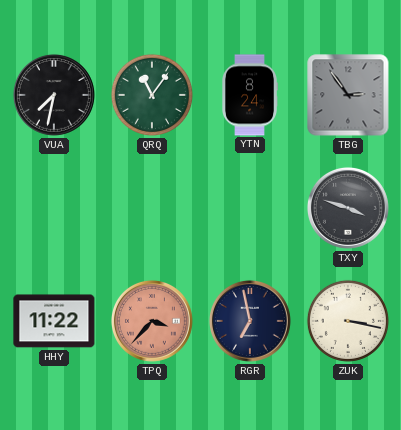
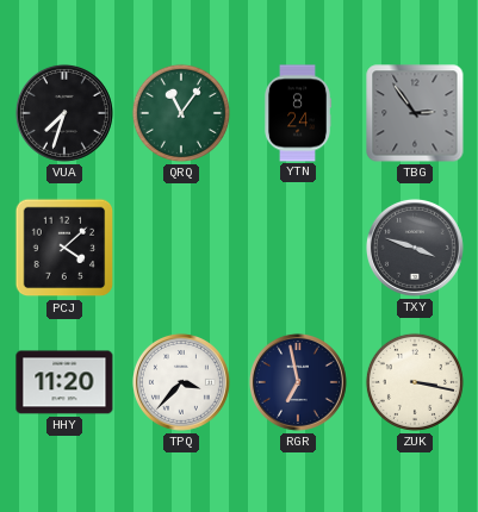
VUA: 7:32 -> 7:33 (64, 113)
PCJ: none -> 4:08 (64, 248)
HHY: 11:22 -> 11:20 (64, 382)
TPQ dial: salmon -> white (181, 382)
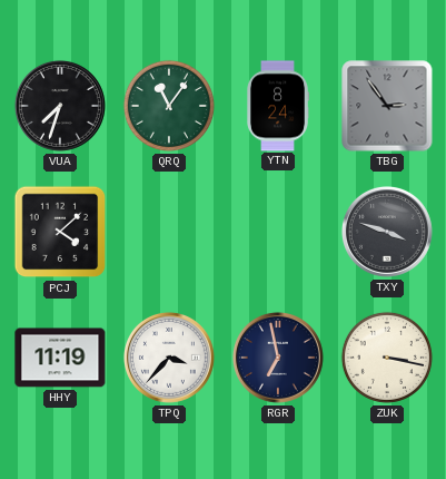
HHY: 11:20 -> 11:19 (60, 358)
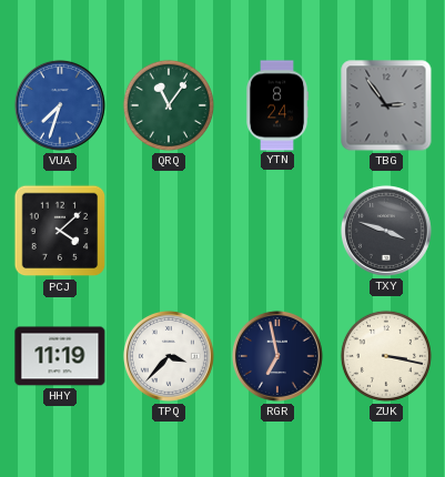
VUA dial: black -> blue (60, 105)
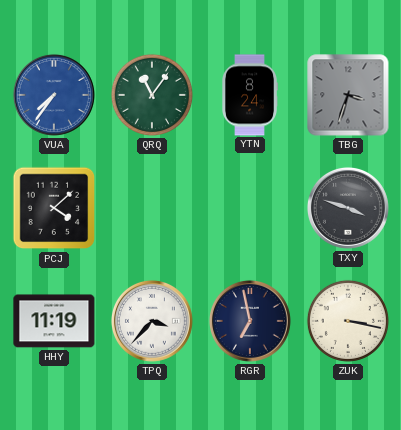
VUA: 7:33 -> 7:36 (54, 95)
TBG: 2:54 -> 3:33 (348, 95)
